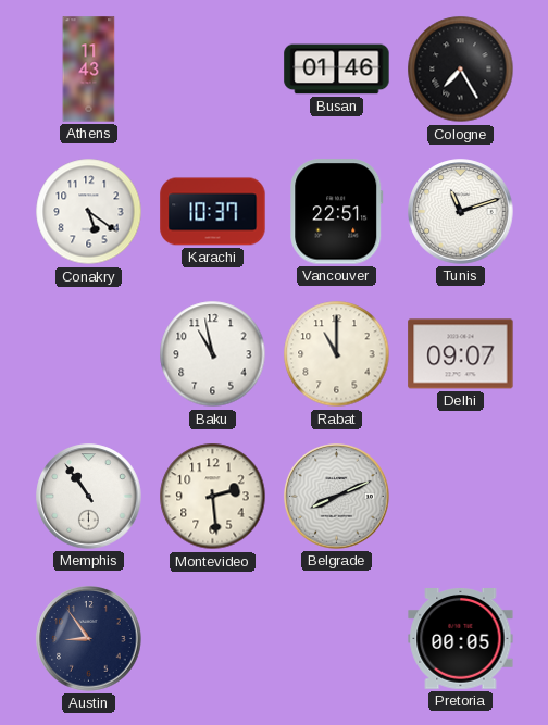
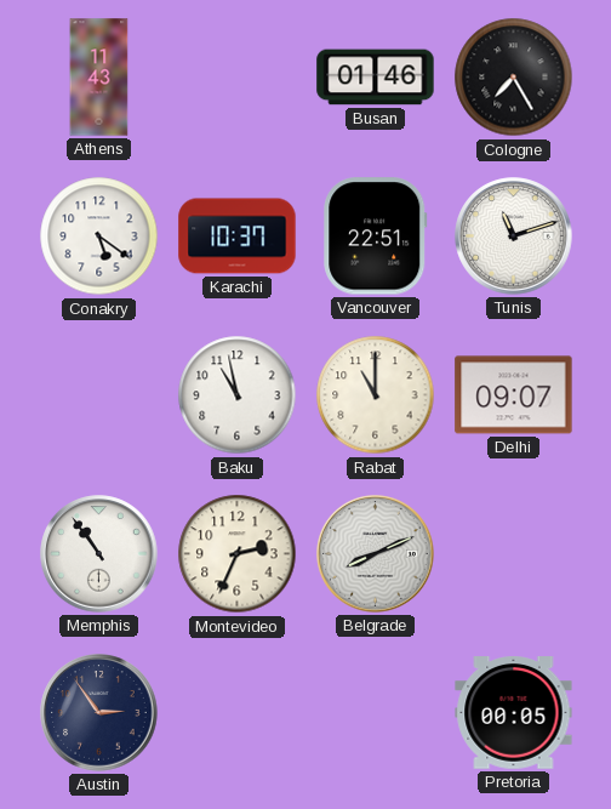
Montevideo: 2:29 -> 2:34 (238, 554)
Austin: 8:54 -> 2:54 (99, 713)
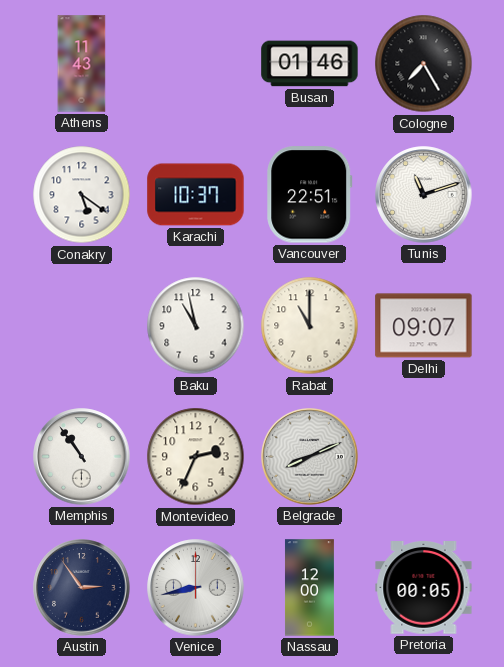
Venice: none -> 8:43 (196, 588)
Nassau: none -> 12:00 (309, 588)
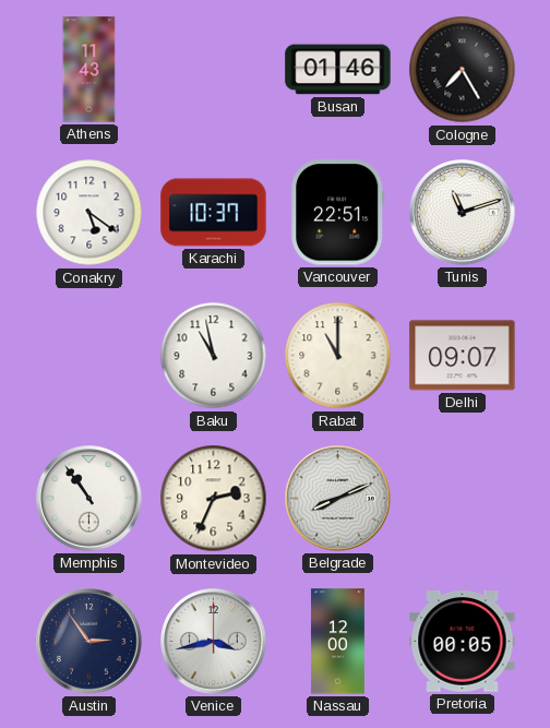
Venice: 8:43 -> 3:43 (214, 642)
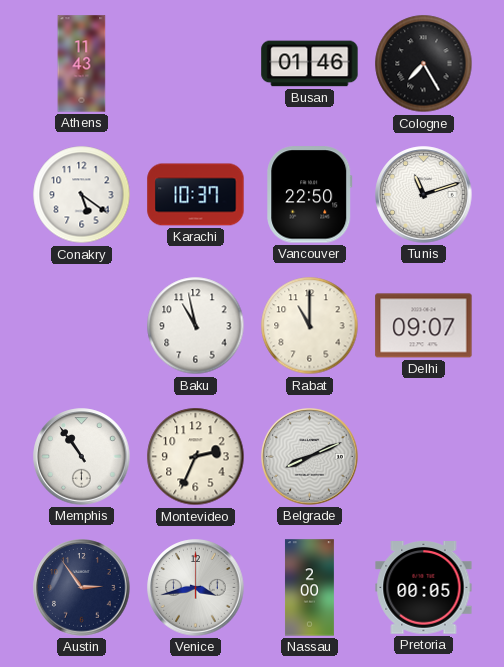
Vancouver: 22:51 -> 22:50 (310, 195)
Nassau: 12:00 -> 2:00 (309, 588)
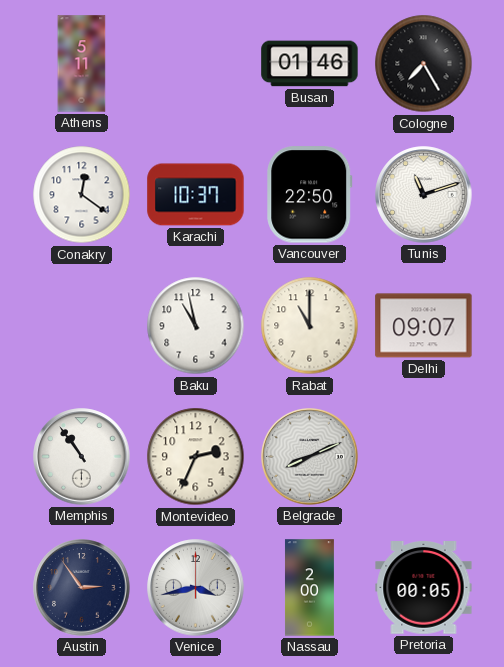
Athens: 11:43 -> 5:11 (82, 64)
Conakry: 5:21 -> 12:21 (82, 195)
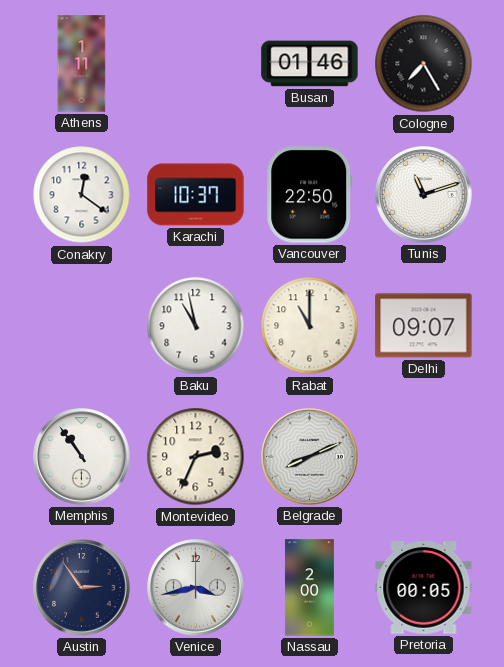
Athens: 5:11 -> 1:11 (82, 64)
